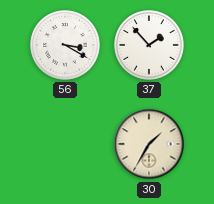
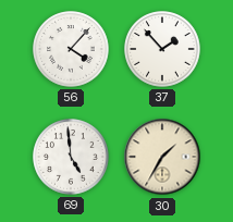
56: 3:20 -> 4:07 (71, 49)
69: none -> 4:59 (71, 157)
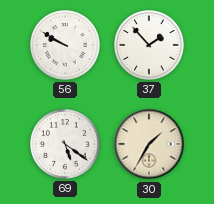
56: 4:07 -> 9:50 (65, 45)
69: 4:59 -> 5:21 (65, 144)
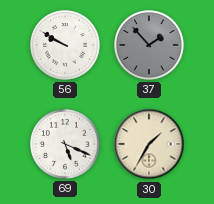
37 dial: white -> grey (149, 45)
69: 5:21 -> 5:19 (65, 144)
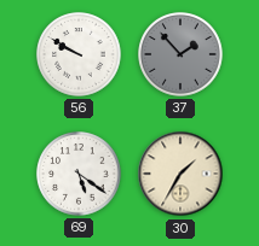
69: 5:19 -> 5:21 (79, 174)
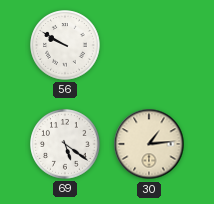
37: 1:53 -> none (180, 54)
30: 1:35 -> 1:14 (149, 144)
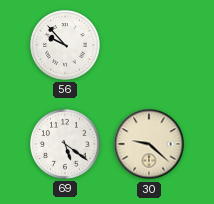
56: 9:50 -> 9:53 (65, 45)
30: 1:14 -> 9:22 (149, 144)
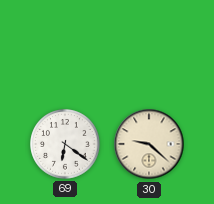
56: 9:53 -> none (65, 45)
69: 5:21 -> 6:21 (65, 144)
